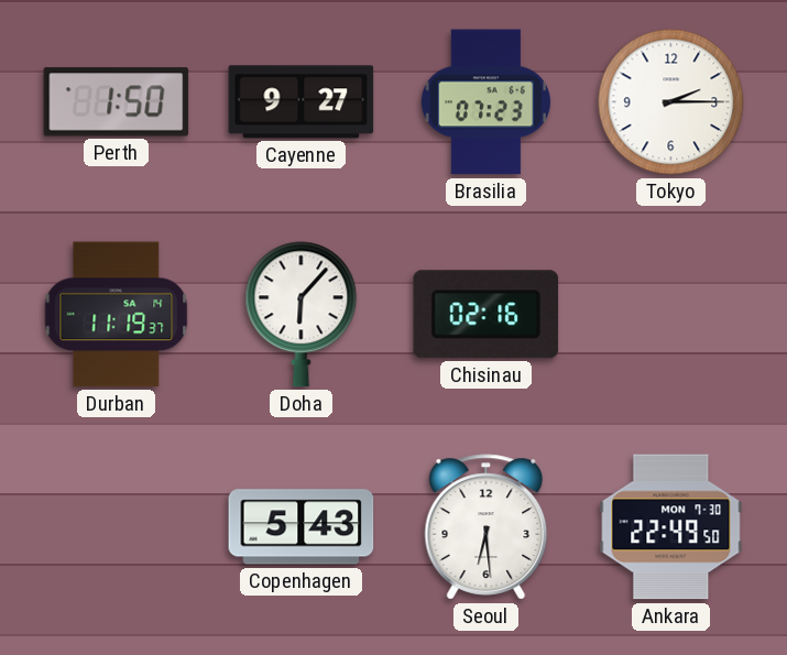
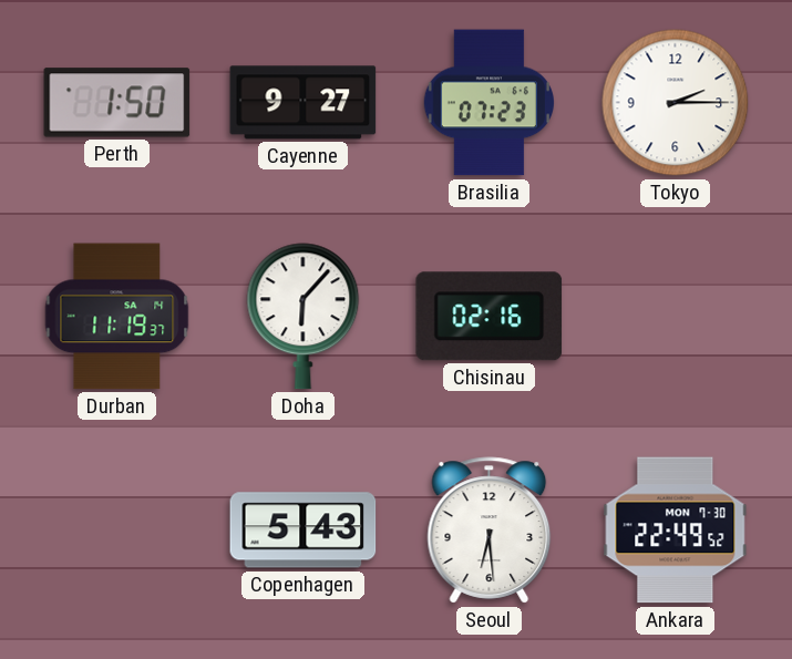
Ankara: 22:49:50 -> 22:49:52 (676, 531)
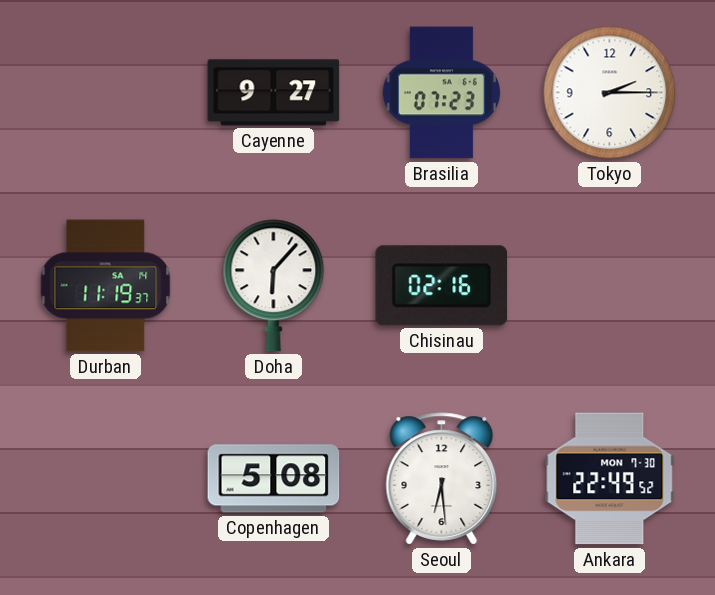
Perth: 1:50 -> none (117, 103)
Copenhagen: 5:43 -> 5:08 (274, 479)
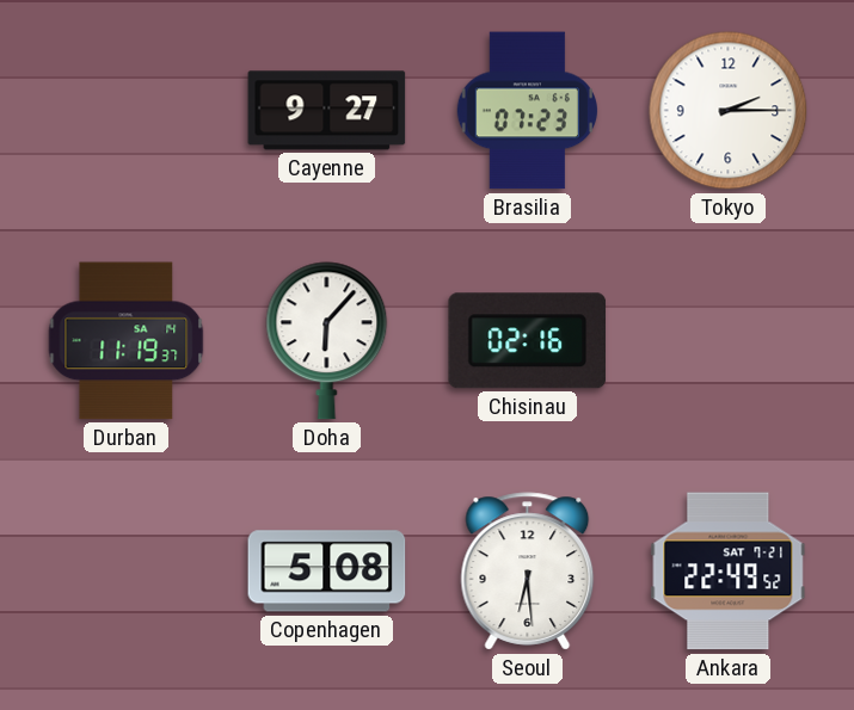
Ankara date: MON 7-30 -> SAT 7-21 (729, 572)
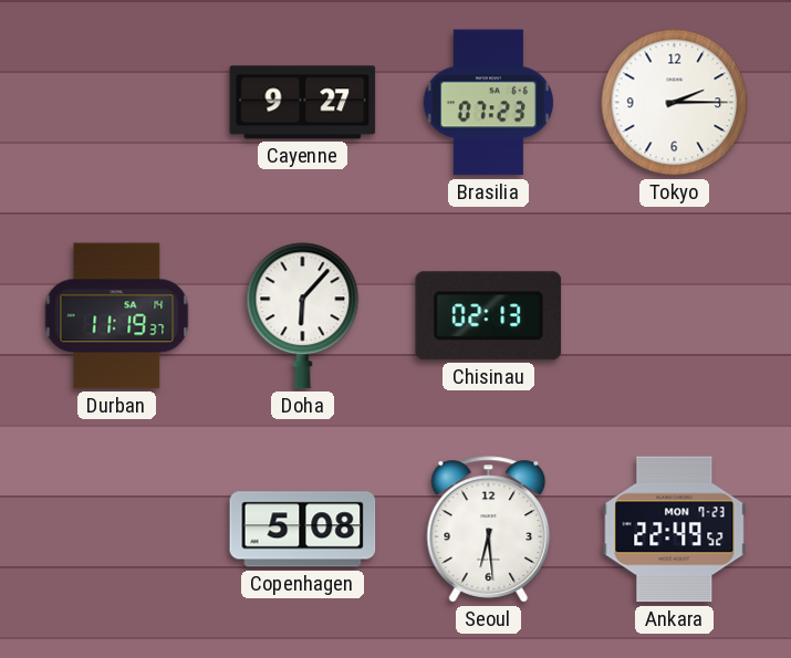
Chisinau: 02:16 -> 02:13 (488, 316)
Ankara date: SAT 7-21 -> MON 7-23 (675, 530)
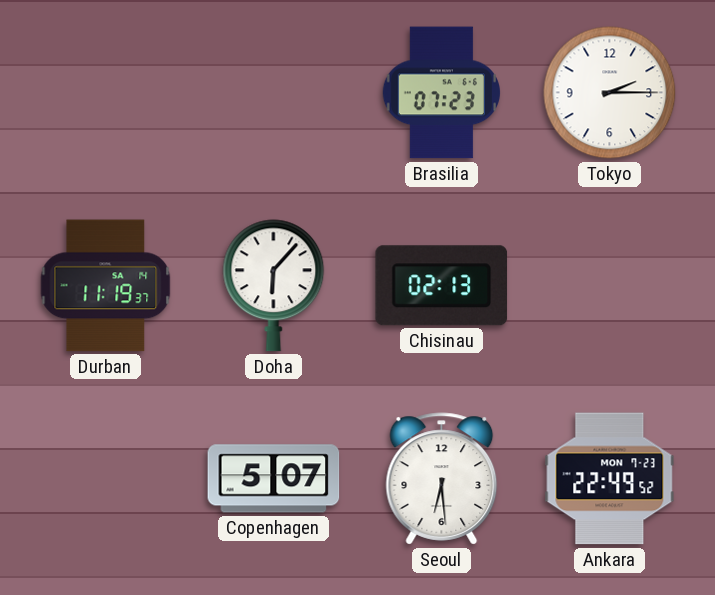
Cayenne: 9:27 -> none (303, 103)
Copenhagen: 5:08 -> 5:07 (274, 479)
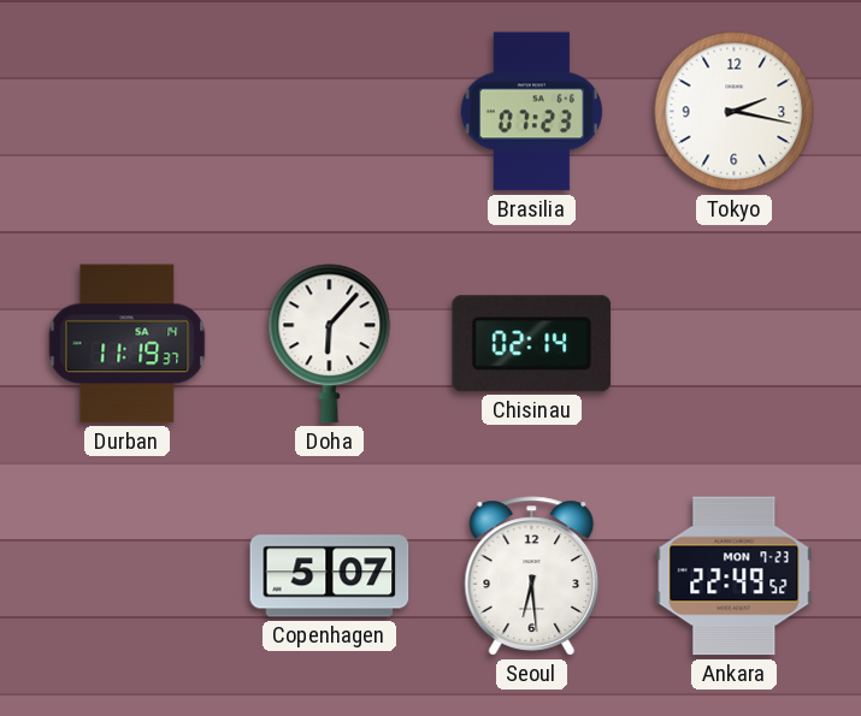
Tokyo: 2:15 -> 2:17 (735, 112)
Chisinau: 02:13 -> 02:14 (531, 344)
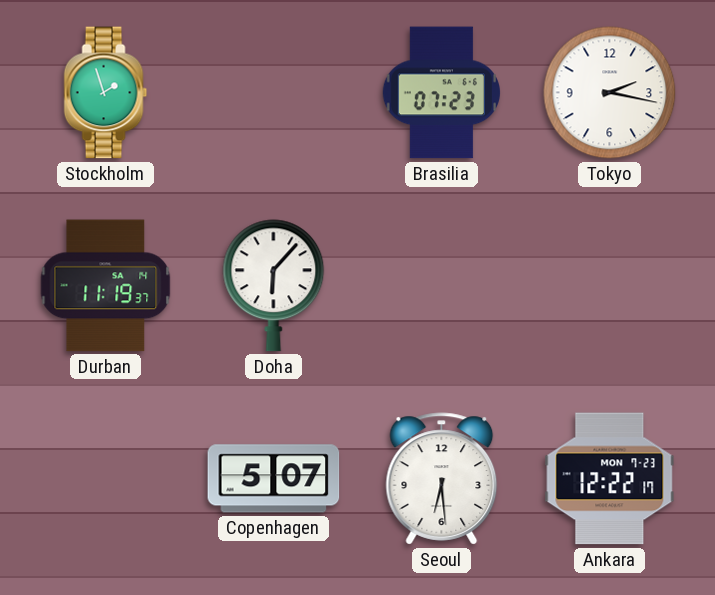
Stockholm: none -> 1:57 (106, 93)
Chisinau: 02:14 -> none (531, 344)
Ankara: 22:49 -> 12:22 (610, 479)
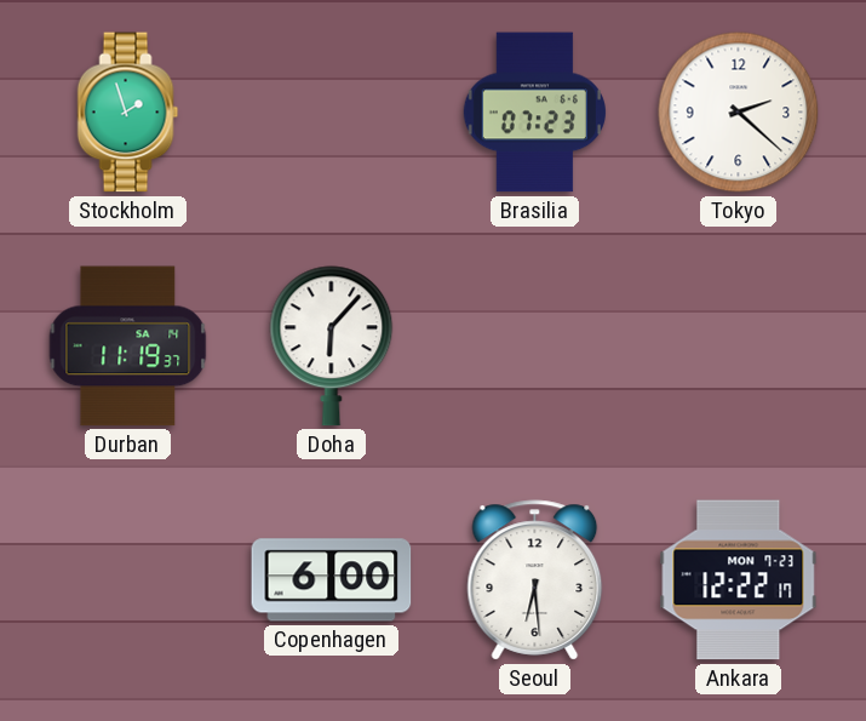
Tokyo: 2:17 -> 2:22 (739, 113)
Copenhagen: 5:07 -> 6:00 (332, 580)
